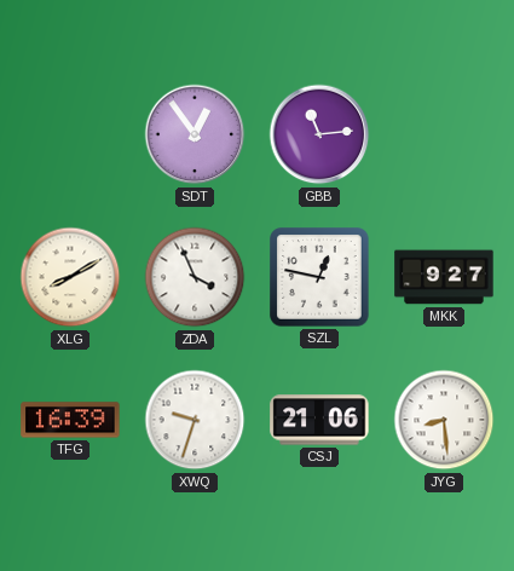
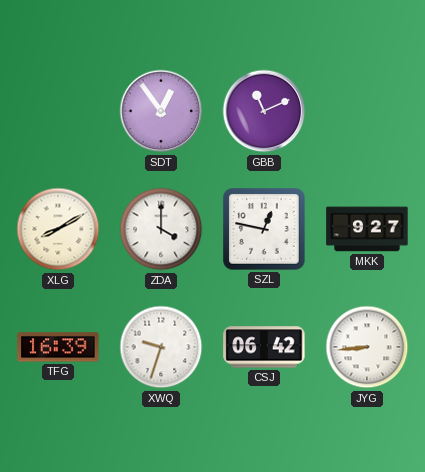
GBB: 11:14 -> 11:11 (264, 111)
ZDA: 3:56 -> 4:00 (161, 229)
CSJ: 21:06 -> 06:42 (264, 347)
JYG: 8:29 -> 8:44 (367, 347)
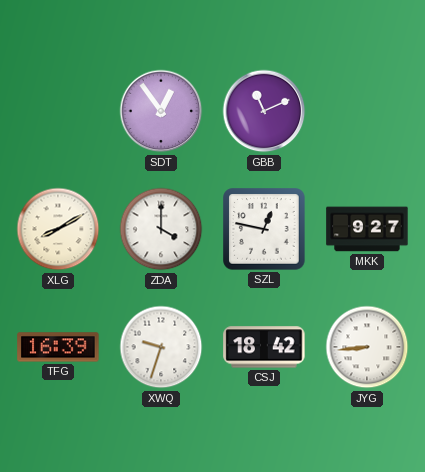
CSJ: 06:42 -> 18:42 (264, 347)
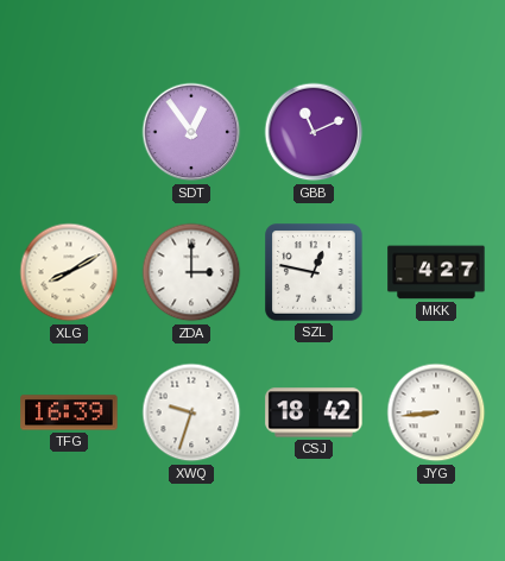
ZDA: 4:00 -> 3:00 (191, 272)
MKK: 9:27 -> 4:27 (436, 272)
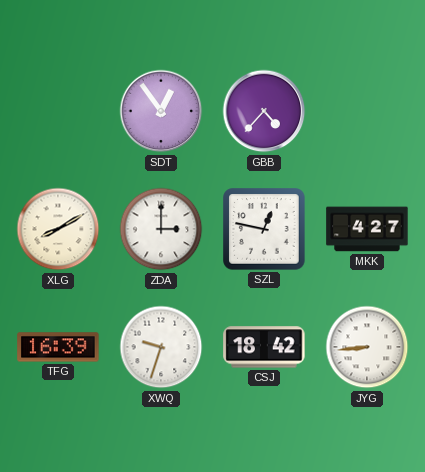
GBB: 11:11 -> 4:37 (264, 111)
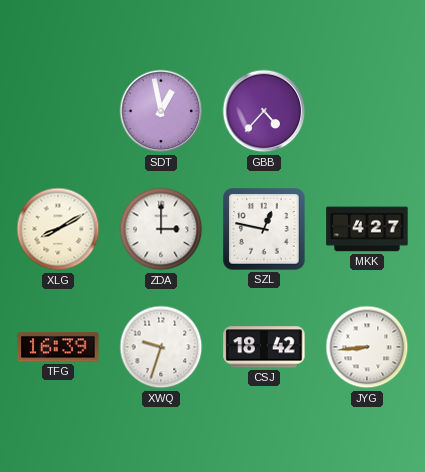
SDT: 12:54 -> 12:58 (161, 111)
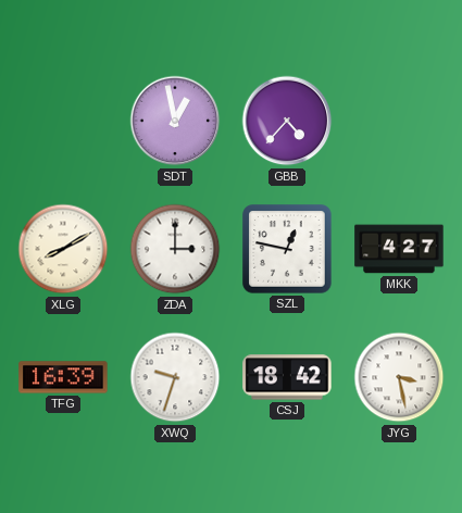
JYG: 8:44 -> 3:28 (399, 377)
